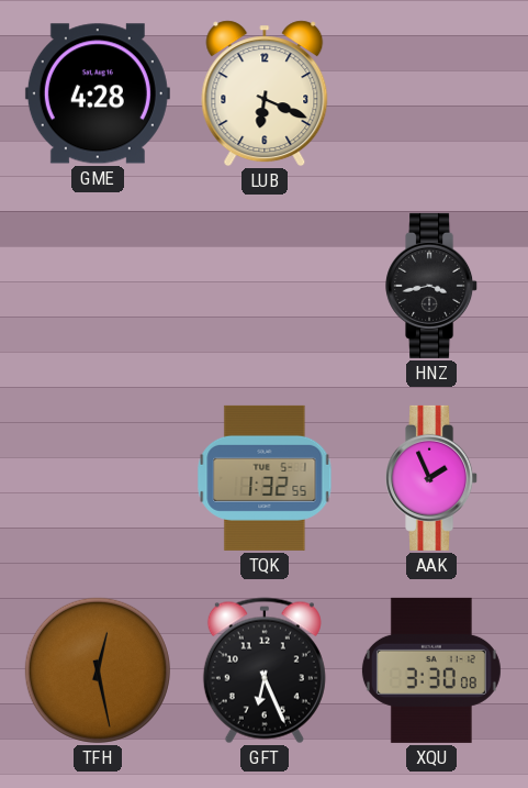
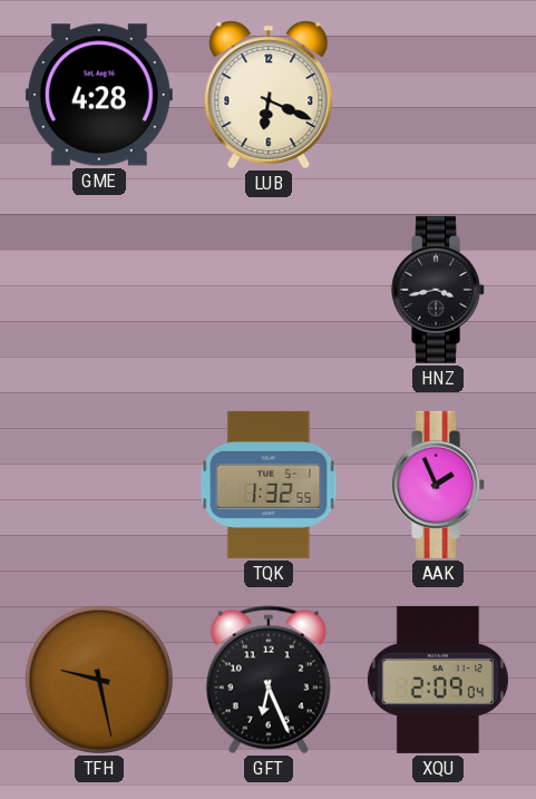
TFH: 12:28 -> 9:28 (99, 680)
XQU: 3:30 -> 2:09 (438, 680)
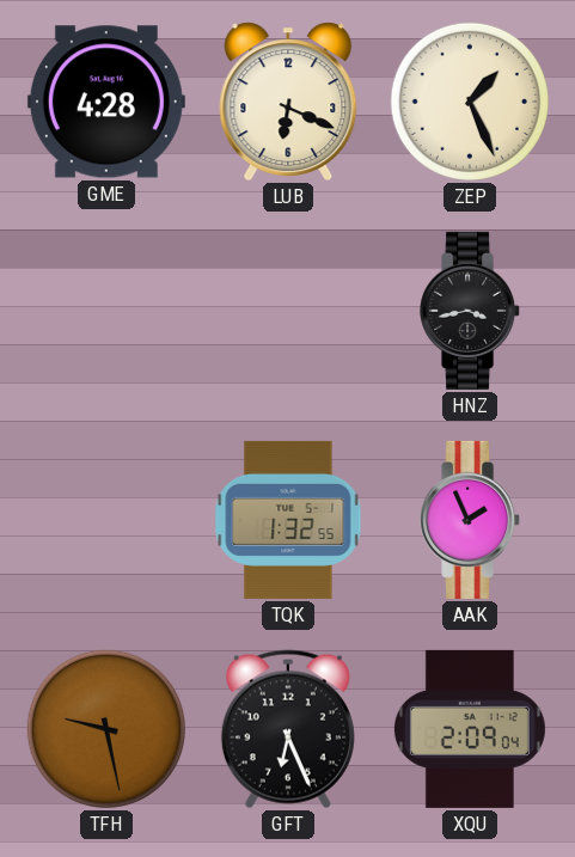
ZEP: none -> 1:26 (470, 102)
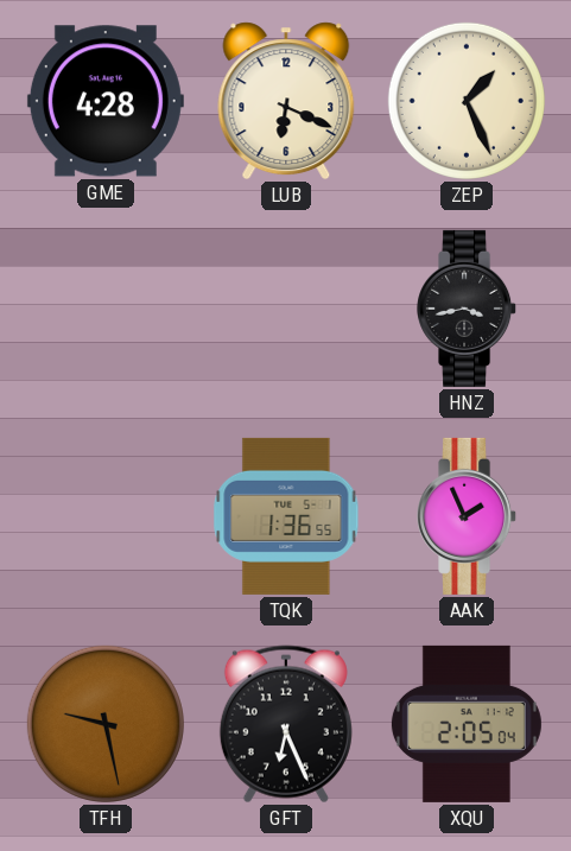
TQK: 1:32 -> 1:36 (286, 516)
XQU: 2:09 -> 2:05 (467, 724)
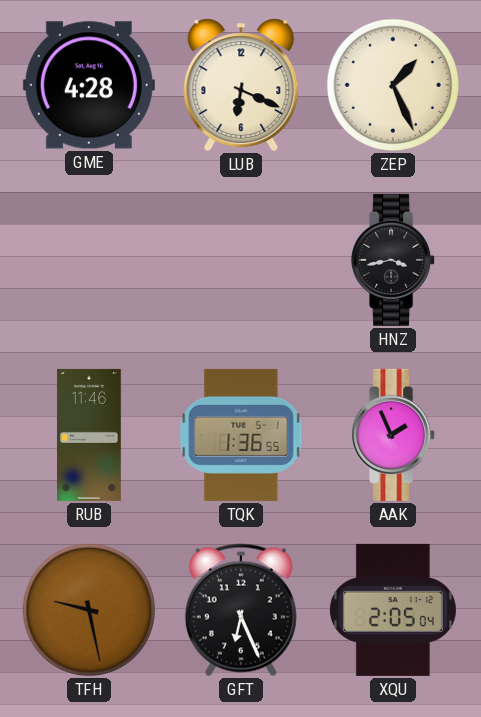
RUB: none -> 11:46 (89, 435)
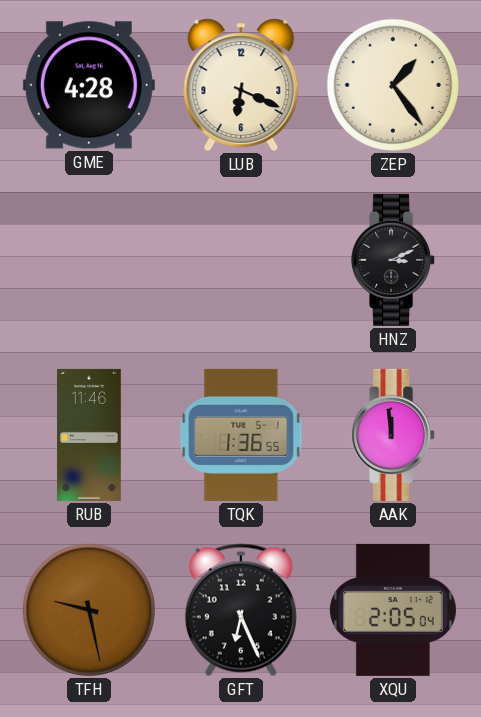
ZEP: 1:26 -> 1:24 (393, 85)
HNZ: 3:43 -> 3:11 (394, 260)
AAK: 1:56 -> 11:59 (394, 435)
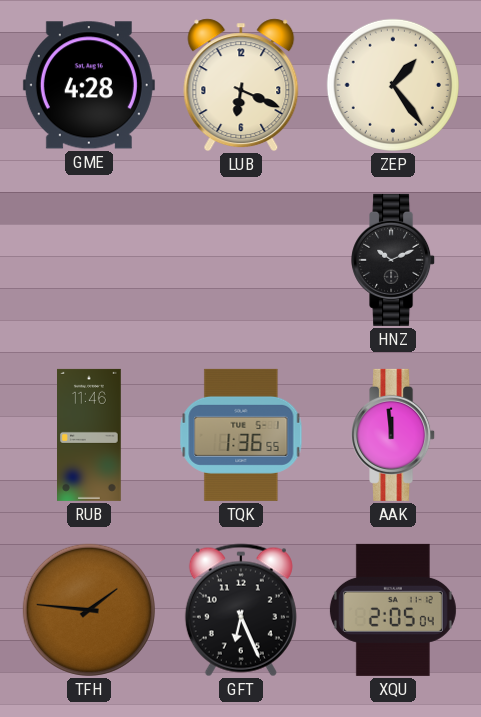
HNZ: 3:11 -> 10:11 (394, 260)
TFH: 9:28 -> 1:46 (89, 610)
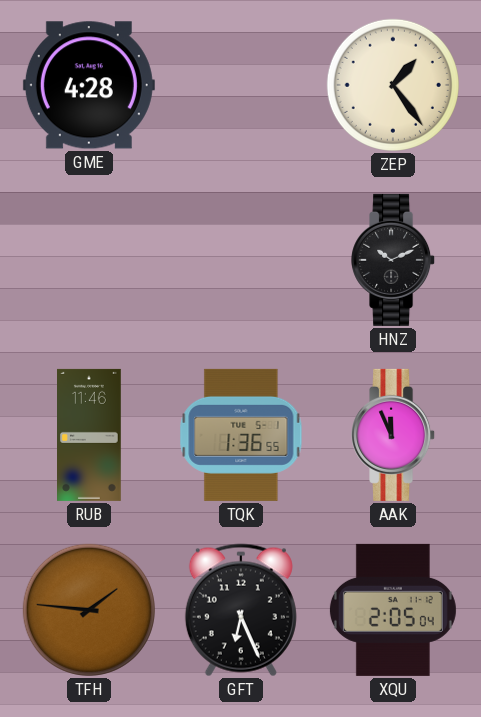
LUB: 6:19 -> none (241, 85)
AAK: 11:59 -> 11:56 (394, 435)
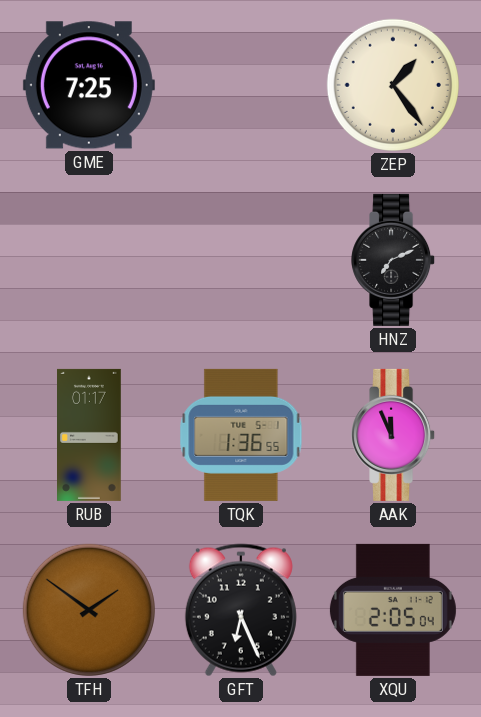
GME: 4:28 -> 7:25 (89, 85)
HNZ: 10:11 -> 7:11 (394, 260)
RUB: 11:46 -> 01:17 (89, 435)
TFH: 1:46 -> 1:51 (89, 610)
